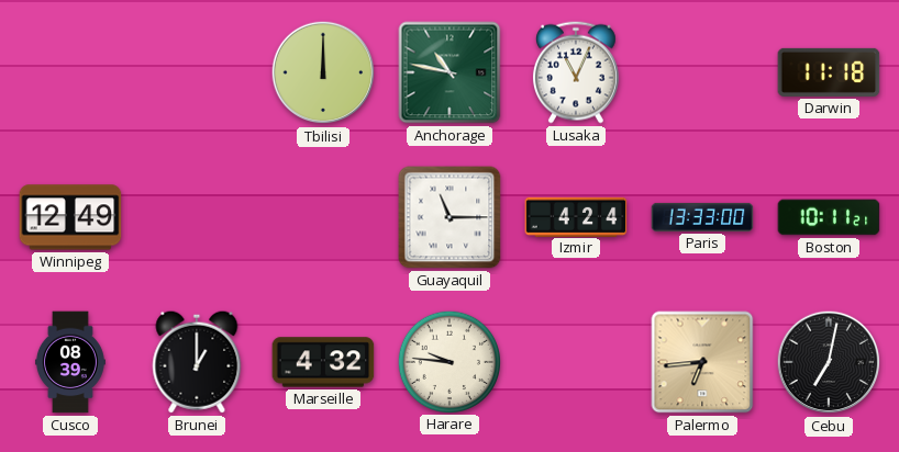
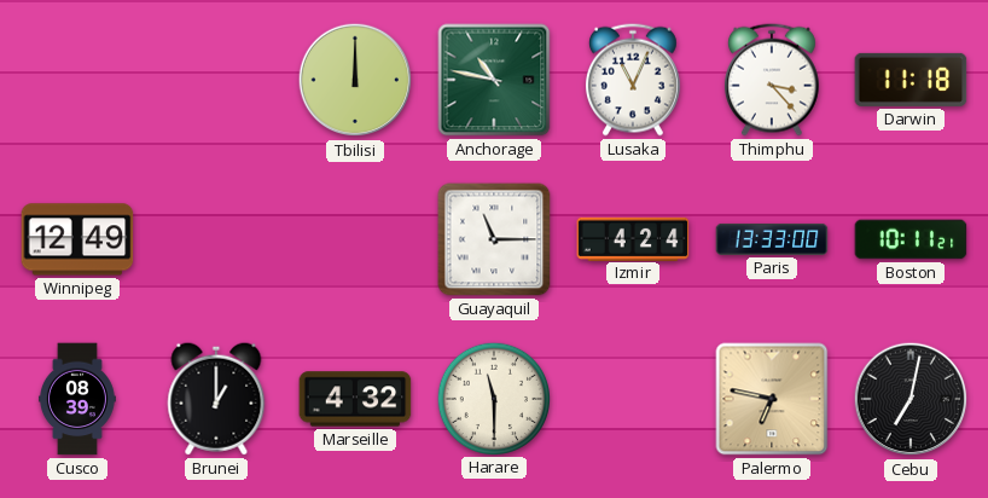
Thimphu: none -> 3:23 (772, 80)
Harare: 9:46 -> 11:30 (493, 398)
Palermo: 6:44 -> 6:47 (772, 399)
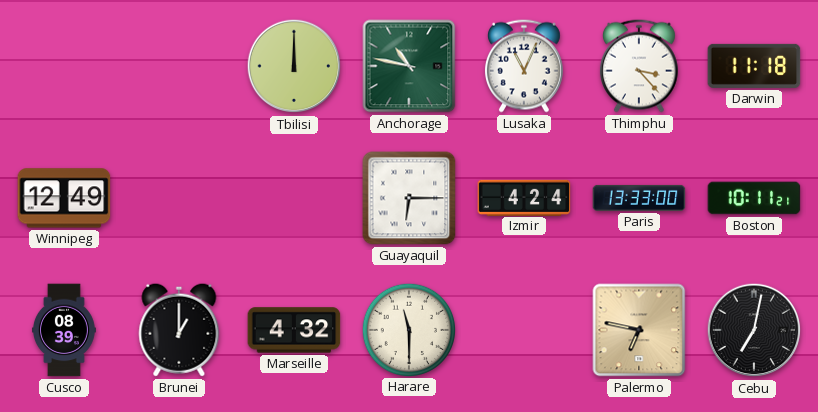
Guayaquil: 11:15 -> 6:15 (409, 198)
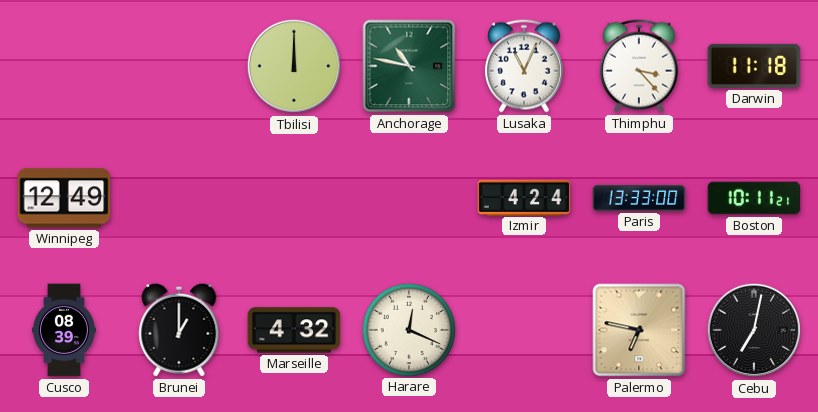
Guayaquil: 6:15 -> none (409, 198)
Harare: 11:30 -> 12:19 (408, 329)
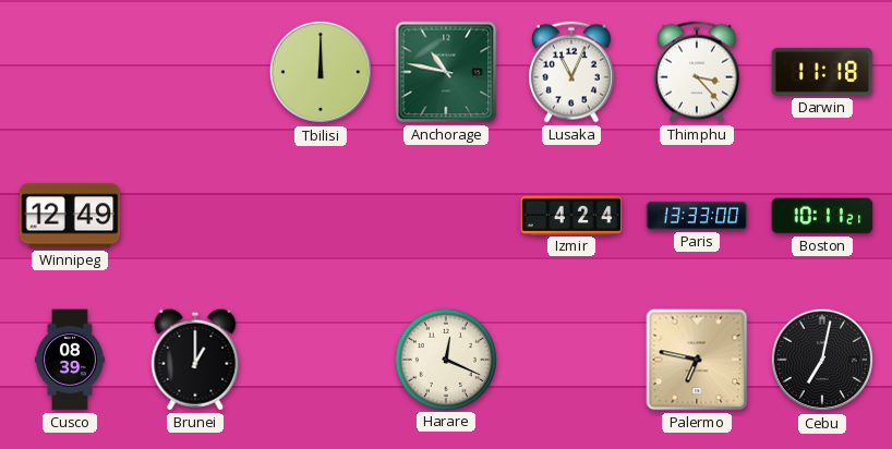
Marseille: 4:32 -> none (294, 330)
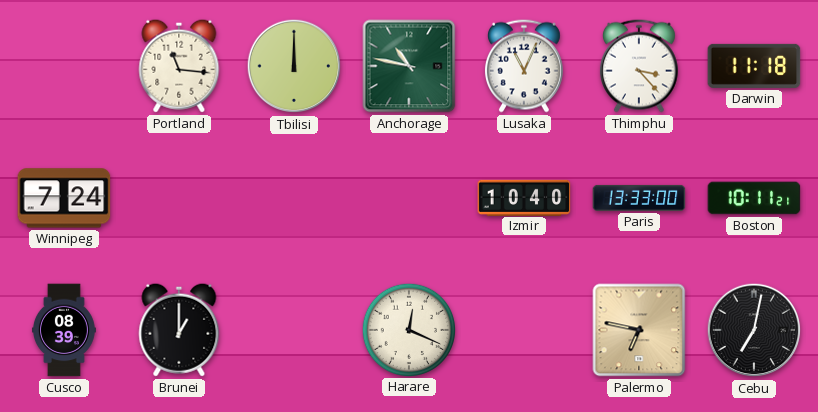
Portland: none -> 11:16 (179, 66)
Winnipeg: 12:49 -> 7:24 (64, 198)
Izmir: 4:24 -> 10:40 (524, 197)
